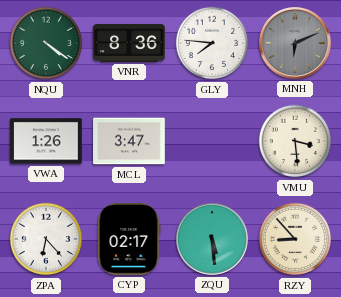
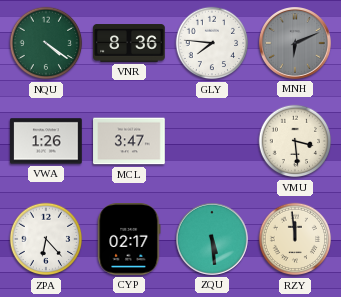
RZY: 8:53 -> 11:59 (295, 239)
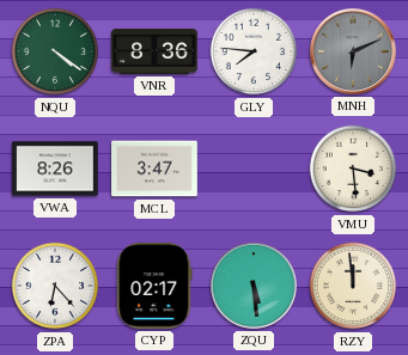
VWA: 1:26 -> 8:26 (55, 169)
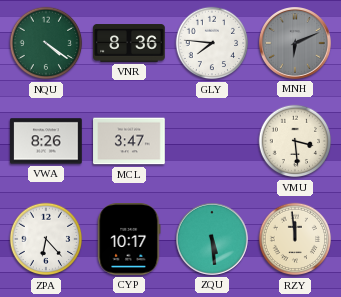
CYP: 02:17 -> 10:17 (129, 240)
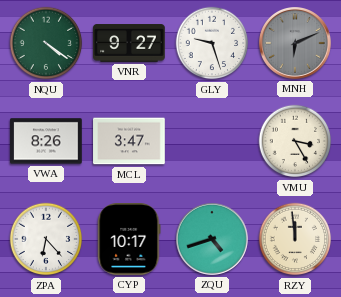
VNR: 8:36 -> 9:27 (129, 43)
GLY: 7:46 -> 9:27 (212, 43)
VMU: 3:29 -> 3:25 (295, 141)
ZQU: 5:29 -> 4:42 (213, 240)
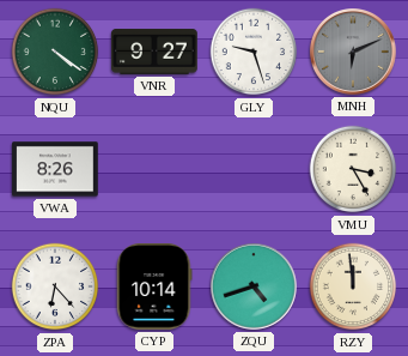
MCL: 3:47 -> none (129, 141)
CYP: 10:17 -> 10:14 (154, 288)
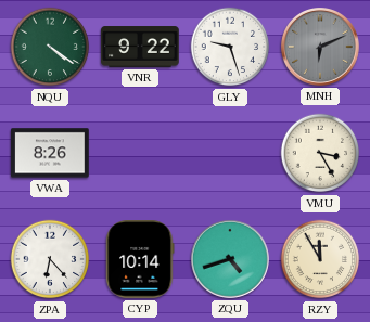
VNR: 9:27 -> 9:22 (140, 47)
RZY: 11:59 -> 11:55 (320, 259)
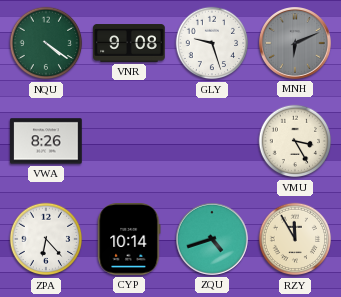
VNR: 9:22 -> 9:08 (129, 43)
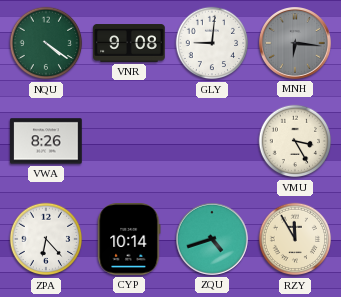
GLY: 9:27 -> 9:01 (212, 43)
MNH: 6:11 -> 6:16 (296, 44)
